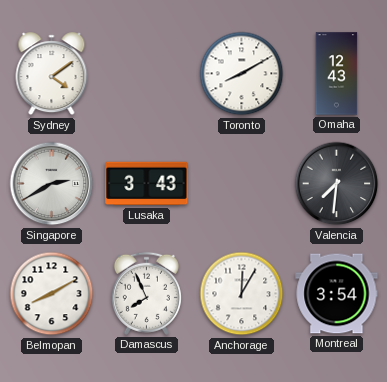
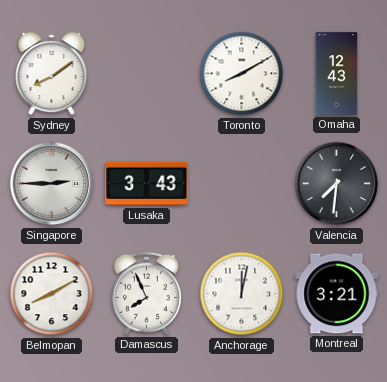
Sydney: 4:09 -> 8:09 (52, 74)
Singapore: 2:40 -> 2:45 (52, 184)
Anchorage: 12:05 -> 12:02 (242, 294)
Montreal: 3:54 -> 3:21 (337, 294)
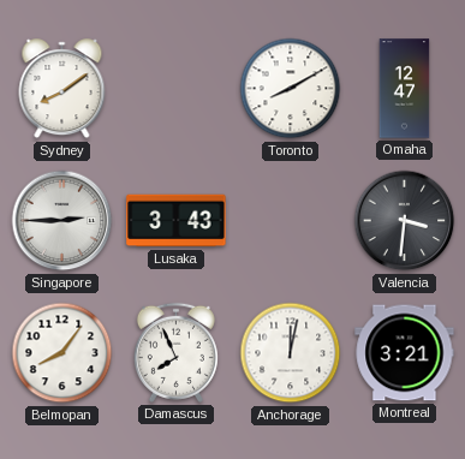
Omaha: 12:43 -> 12:47 (405, 89)
Valencia: 7:31 -> 3:31 (405, 221)
Belmopan: 8:10 -> 8:06 (62, 353)
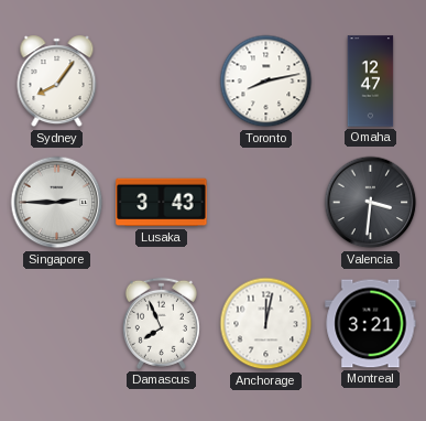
Sydney: 8:09 -> 8:06 (57, 82)
Toronto: 8:10 -> 8:13 (266, 82)
Belmopan: 8:06 -> none (62, 353)
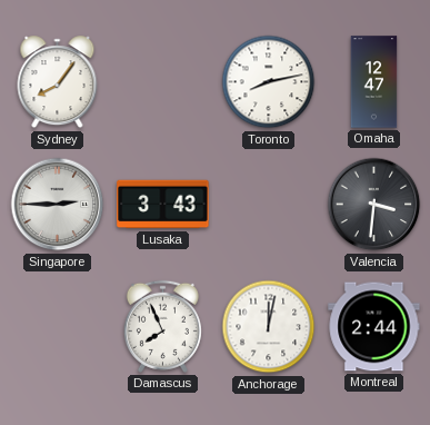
Montreal: 3:21 -> 2:44 (374, 327)
